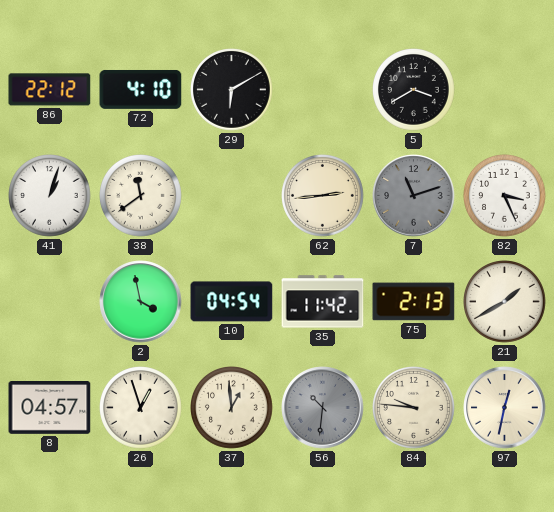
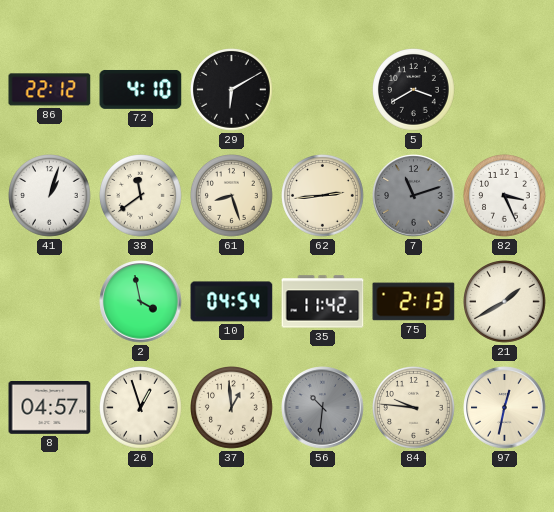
61: none -> 8:27 (232, 196)
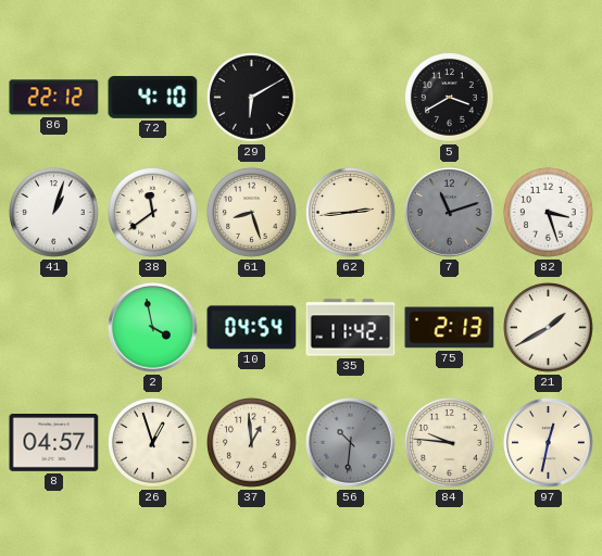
82: 3:26 -> 3:27 (549, 213)
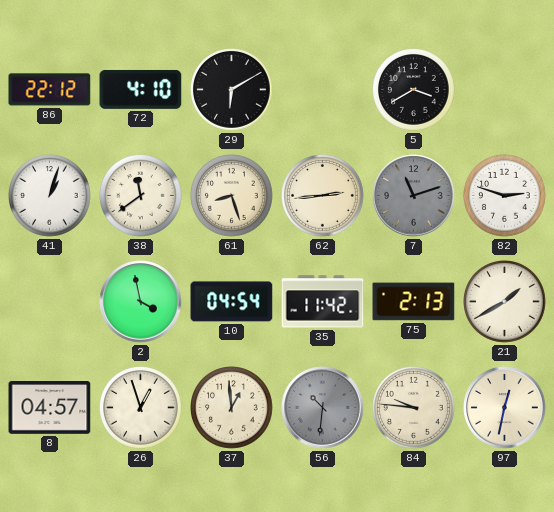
82: 3:27 -> 2:48 (505, 196)
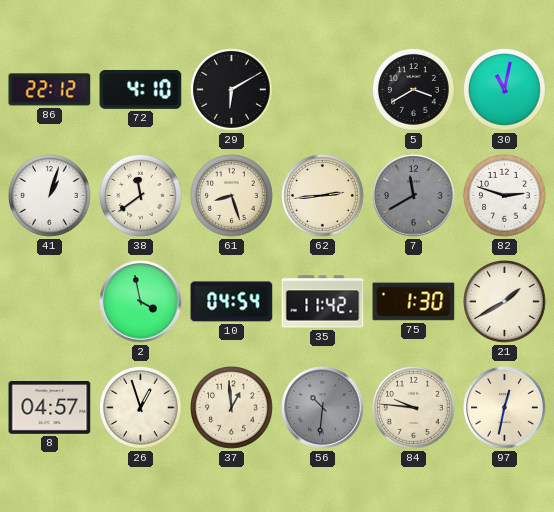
30: none -> 11:02 (505, 90)
7: 11:12 -> 11:40 (414, 196)
75: 2:13 -> 1:30 (414, 302)
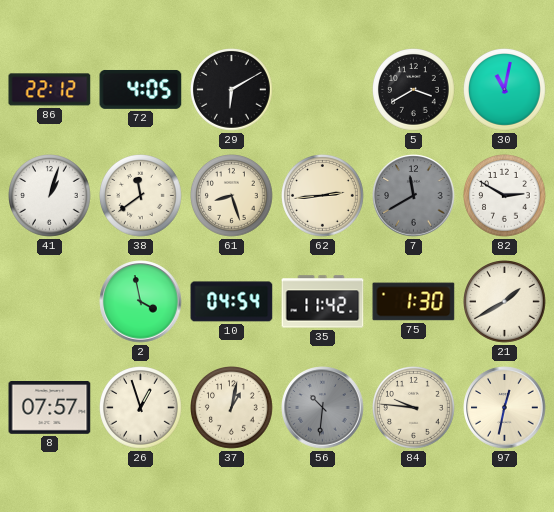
72: 4:10 -> 4:05 (141, 89)
82: 2:48 -> 2:50 (505, 196)
8: 04:57 -> 07:57 (50, 408)
37: 12:59 -> 1:02 (232, 408)
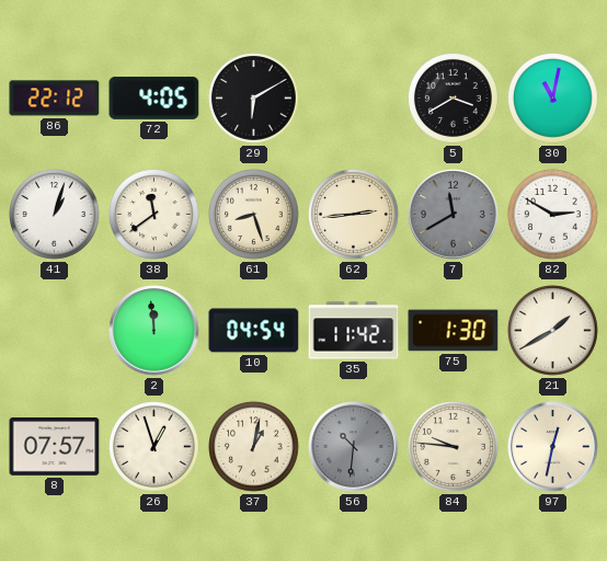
2: 3:58 -> 11:59 (154, 331)
